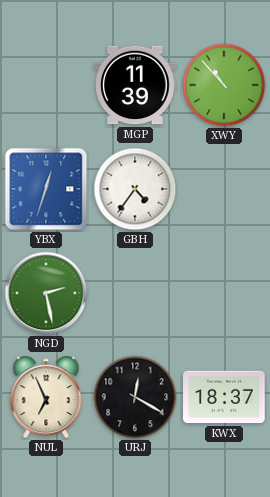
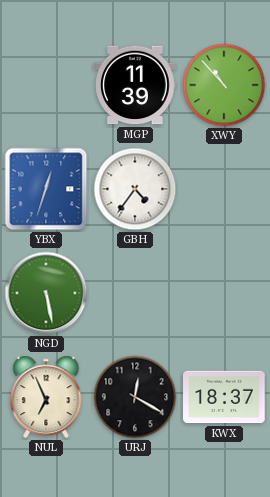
NGD: 2:28 -> 5:28 (46, 293)
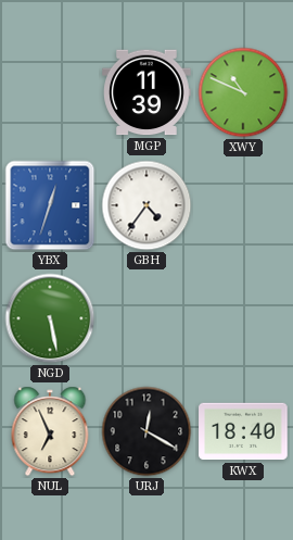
XWY: 10:53 -> 10:49 (243, 92)
KWX: 18:37 -> 18:40 (243, 431)
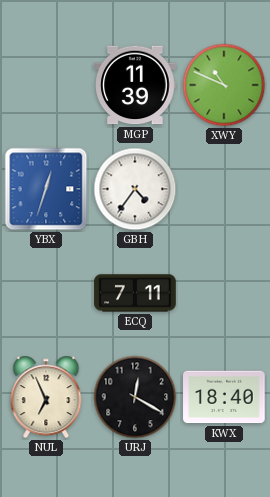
NGD: 5:28 -> none (50, 318)
ECQ: none -> 7:11 (135, 293)
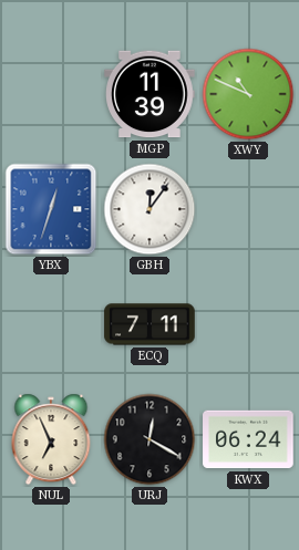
GBH: 4:36 -> 12:06 (149, 209)
KWX: 18:40 -> 06:24 (248, 439)
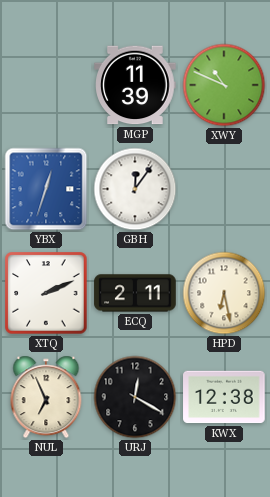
XTQ: none -> 2:11 (46, 293)
ECQ: 7:11 -> 2:11 (135, 293)
HPD: none -> 6:28 (224, 293)
KWX: 06:24 -> 12:38 (224, 397)
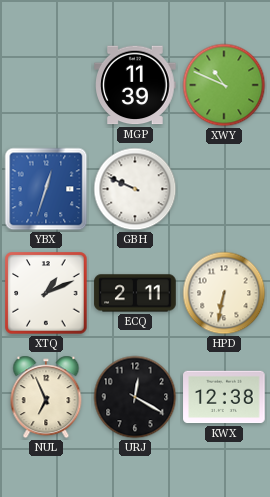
GBH: 12:06 -> 9:49 (135, 189)
XTQ: 2:11 -> 1:11 (46, 293)
HPD: 6:28 -> 6:32 (224, 293)
